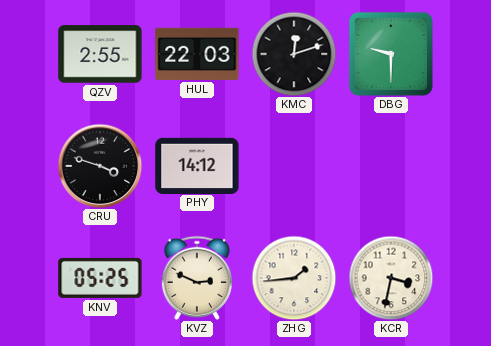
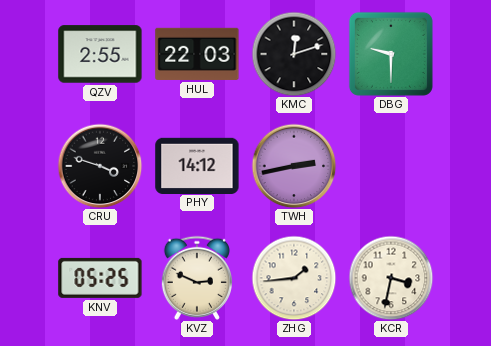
TWH: none -> 2:43 (294, 166)
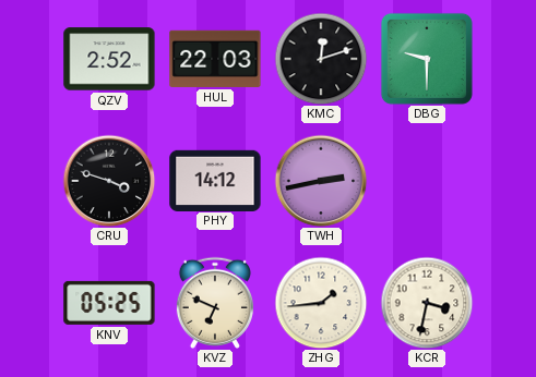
QZV: 2:55 -> 2:52 (109, 59)
KVZ: 2:49 -> 6:49 (215, 303)
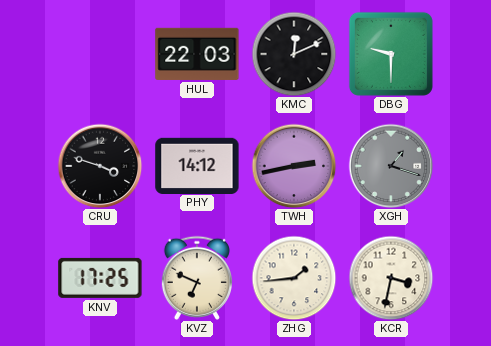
QZV: 2:52 -> none (109, 59)
KMC: 12:12 -> 12:11 (294, 54)
XGH: none -> 1:18 (391, 166)
KNV: 05:25 -> 17:25 (100, 278)
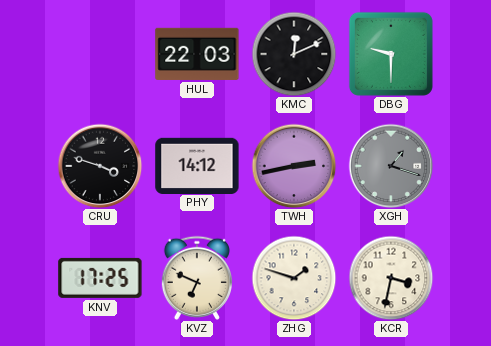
ZHG: 1:44 -> 1:48 (294, 278)
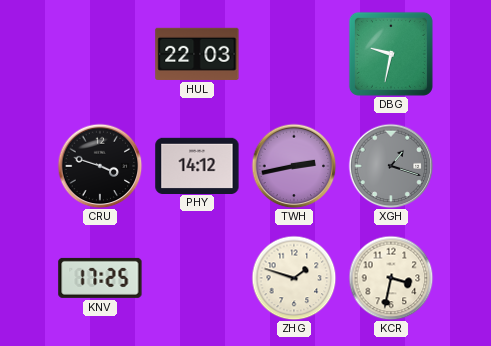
KMC: 12:11 -> none (294, 54)
DBG: 9:30 -> 9:32 (391, 54)
KVZ: 6:49 -> none (197, 278)
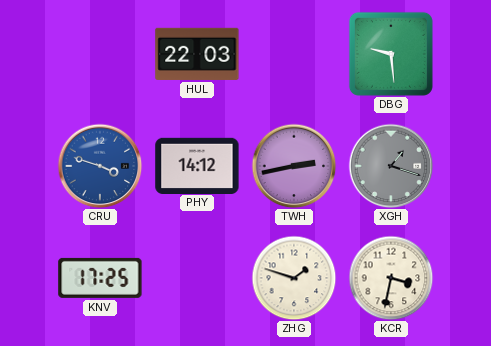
DBG: 9:32 -> 9:29 (391, 54)
CRU dial: black -> blue (100, 166)
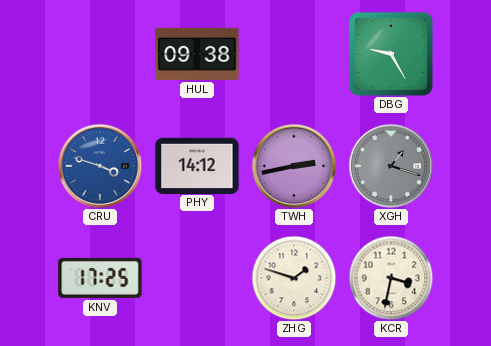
HUL: 22:03 -> 09:38 (197, 54)
DBG: 9:29 -> 9:25 (391, 54)
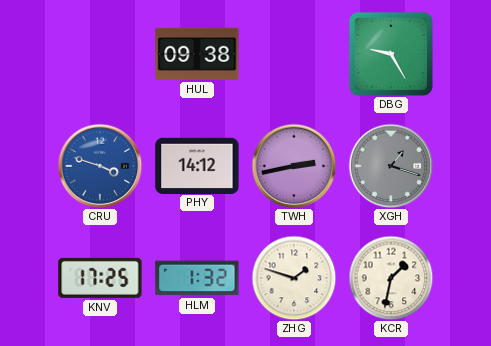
HLM: none -> 1:32 (197, 278)
KCR: 3:32 -> 1:32 (391, 278)
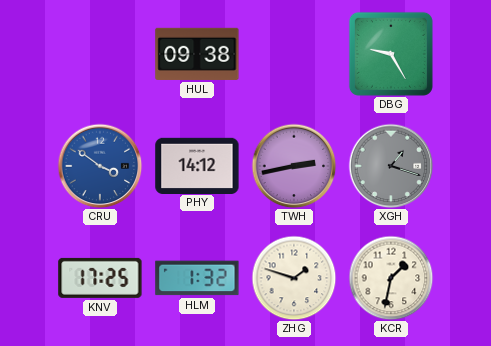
CRU: 3:48 -> 3:51 (100, 166)
